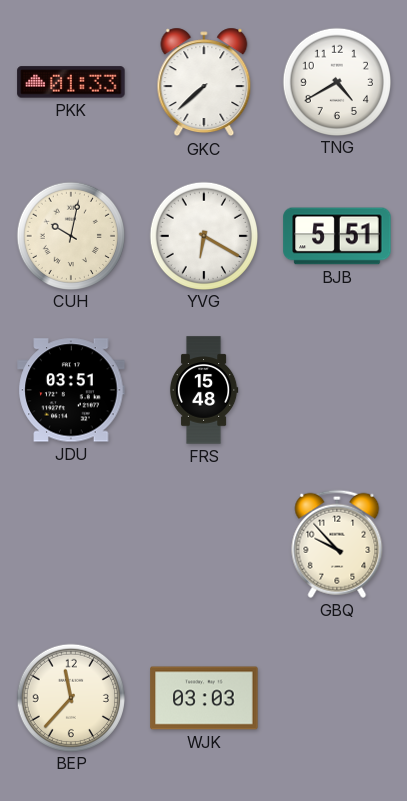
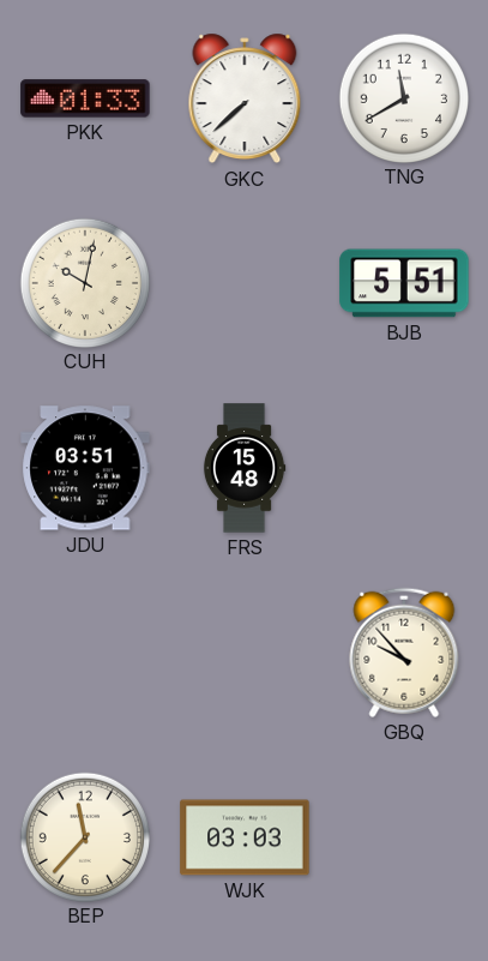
TNG: 4:40 -> 11:40 (403, 97)
YVG: 6:20 -> none (203, 235)
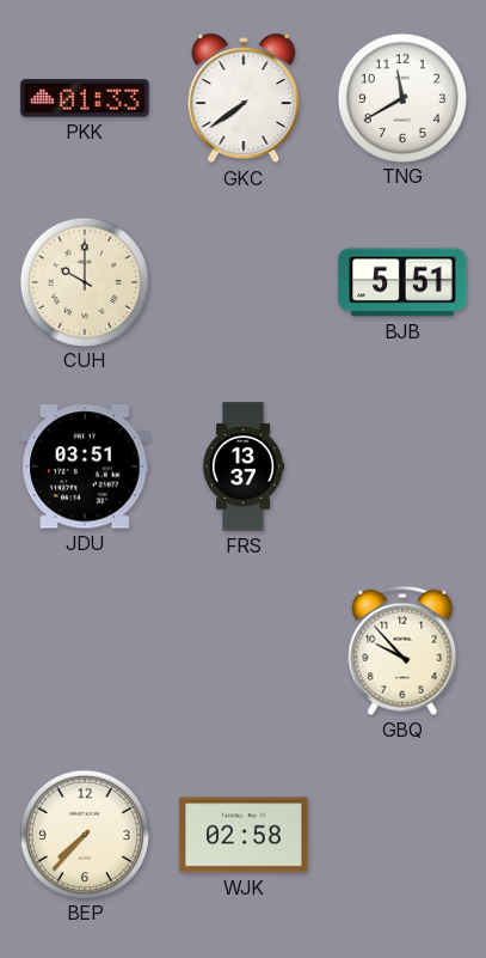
GKC: 7:38 -> 7:39 (244, 98)
CUH: 10:02 -> 10:00 (84, 281)
FRS: 15:48 -> 13:37 (244, 466)
BEP: 11:37 -> 7:37 (84, 834)
WJK: 03:03 -> 02:58 (244, 835)
